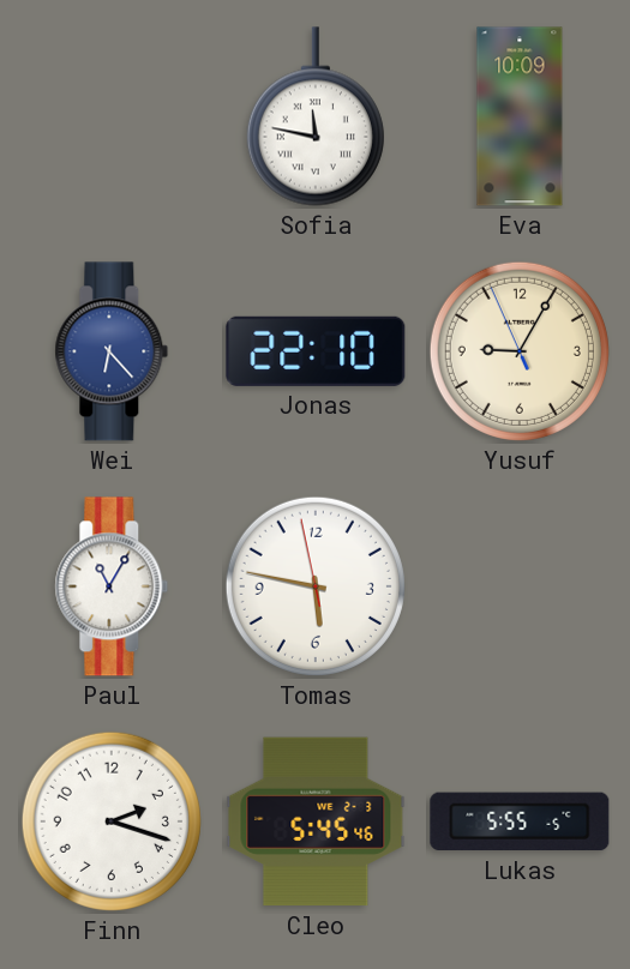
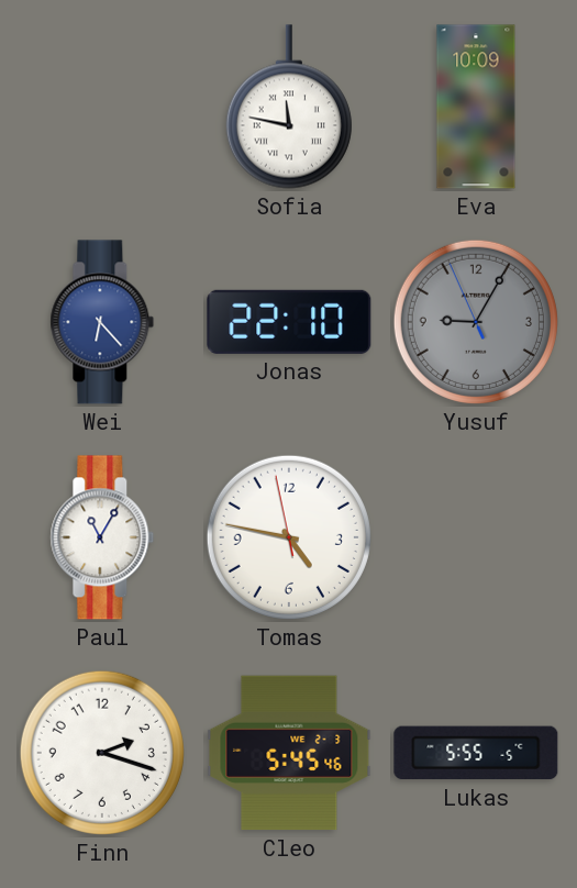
Yusuf dial: cream -> grey (476, 322)
Tomas: 5:46 -> 4:46 (289, 537)
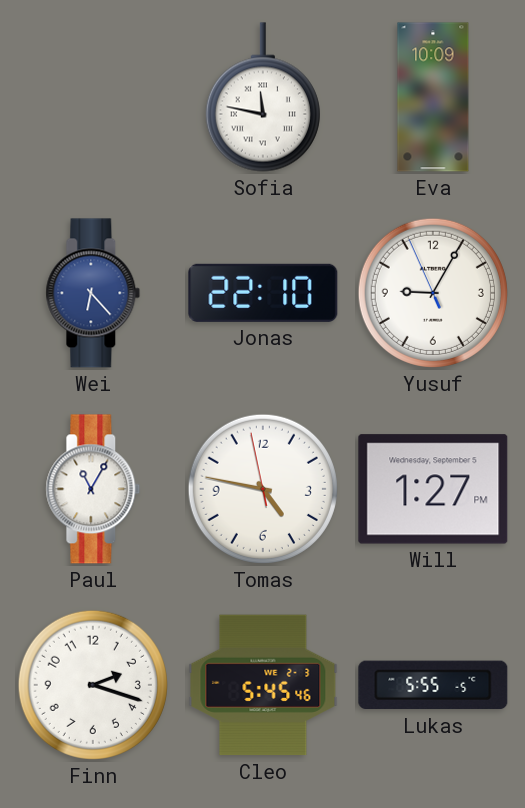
Yusuf dial: grey -> white (433, 293)
Will: none -> 1:27 (433, 489)
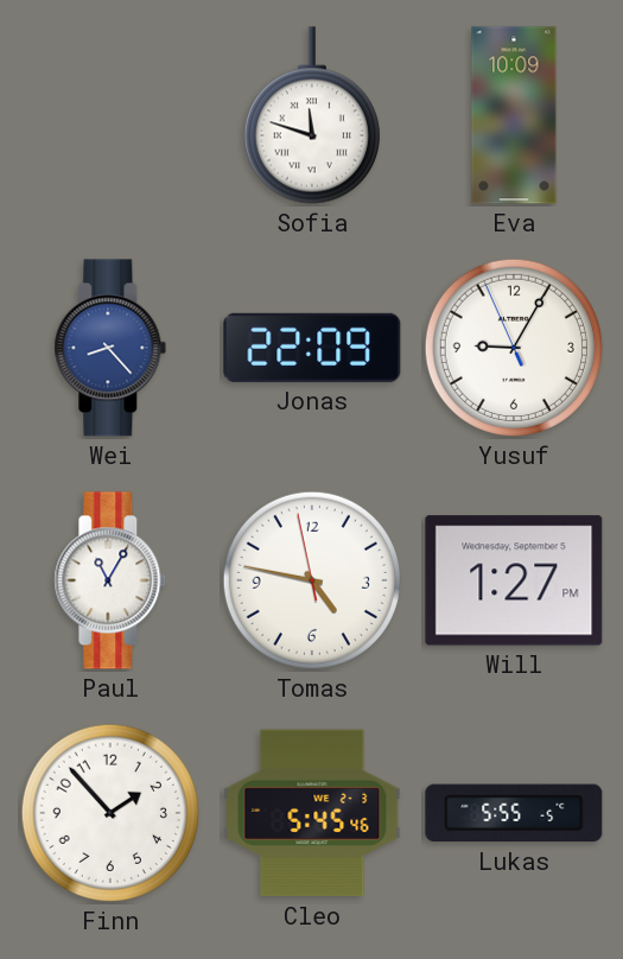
Sofia: 11:47 -> 11:48 (312, 115)
Wei: 6:23 -> 8:23 (110, 348)
Jonas: 22:10 -> 22:09 (312, 348)
Finn: 2:18 -> 1:53 (110, 813)
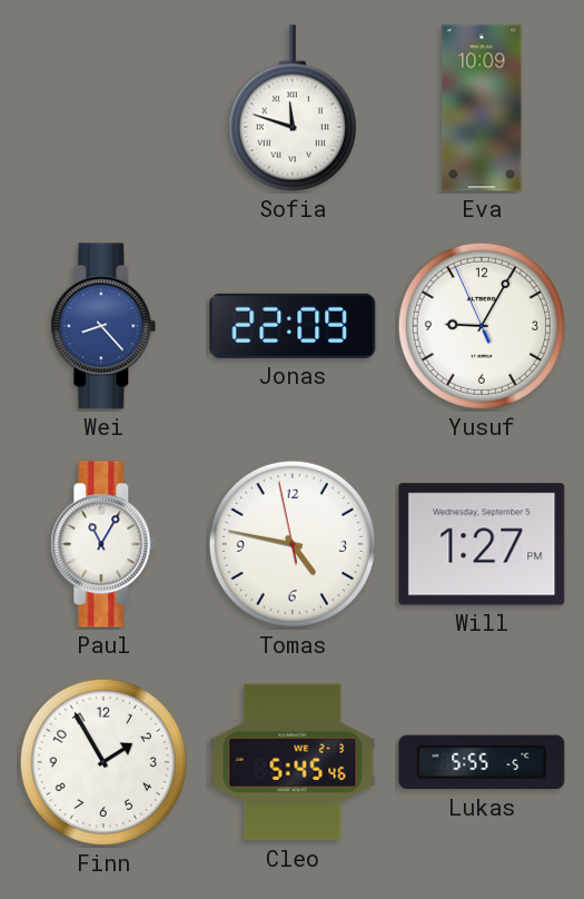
Finn: 1:53 -> 1:55 (103, 762)
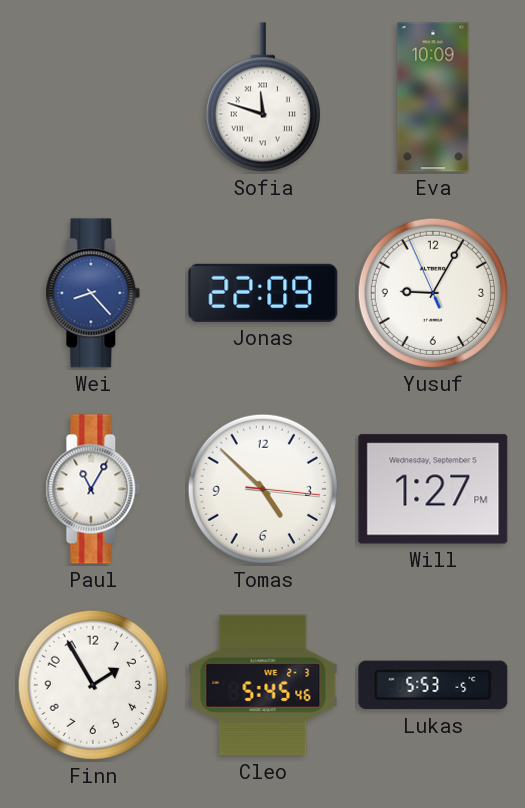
Tomas: 4:46 -> 4:52 (263, 489)
Lukas: 5:55 -> 5:53 (433, 685)
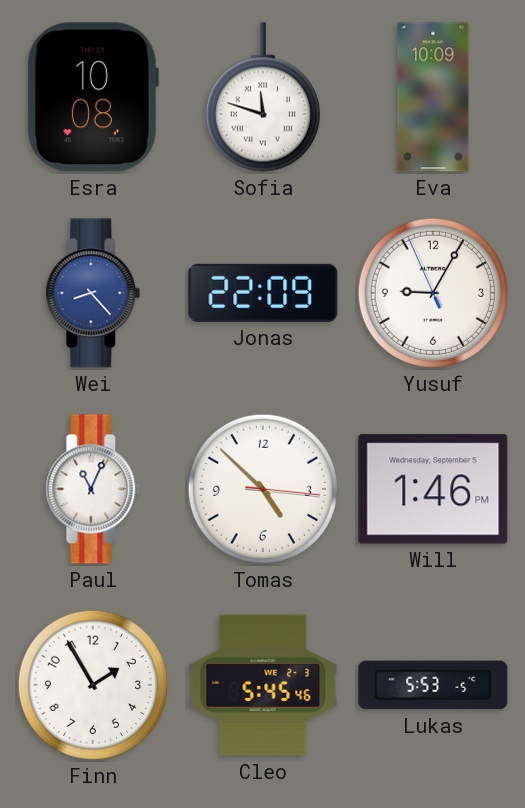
Esra: none -> 10:08 (92, 97)
Paul: 11:05 -> 11:04 (93, 489)
Will: 1:27 -> 1:46 (433, 489)
